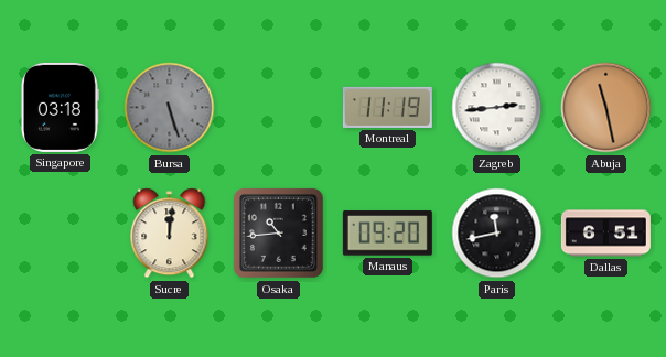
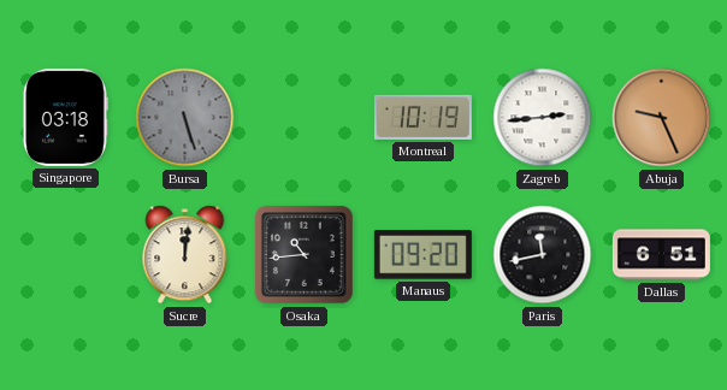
Montreal: 11:19 -> 10:19 (422, 117)
Abuja: 11:28 -> 9:26 (662, 118)
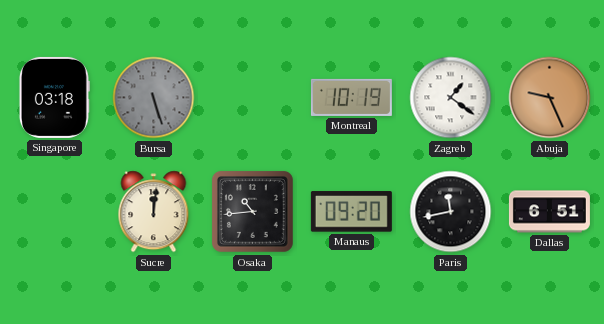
Zagreb: 2:44 -> 1:21 (451, 98)
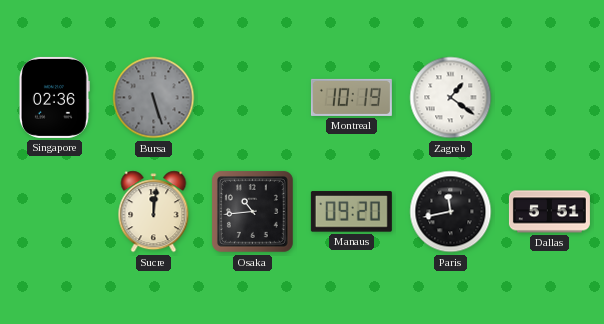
Singapore: 03:18 -> 02:36 (54, 97)
Abuja: 9:26 -> none (550, 98)
Dallas: 6:51 -> 5:51 (549, 212)
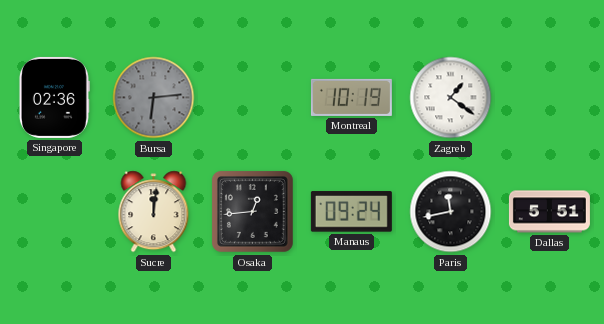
Bursa: 5:27 -> 6:14 (154, 98)
Osaka: 10:44 -> 12:44 (252, 211)
Manaus: 09:20 -> 09:24 (351, 212)
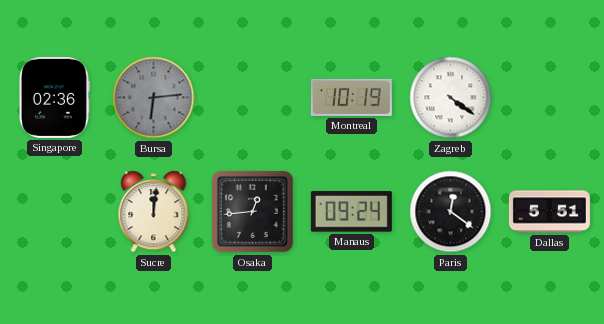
Zagreb: 1:21 -> 4:21 (451, 98)
Paris: 11:43 -> 12:21 (451, 212)
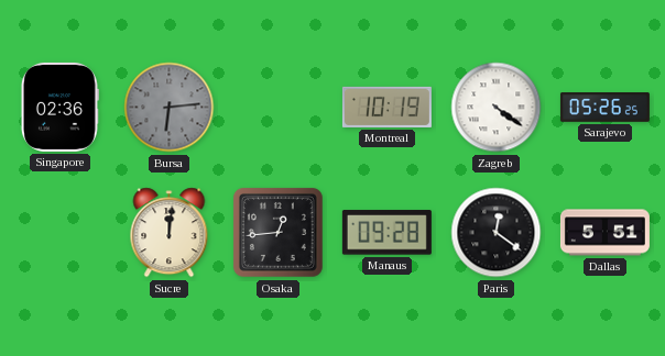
Sarajevo: none -> 05:26 (604, 108)
Manaus: 09:24 -> 09:28 (386, 233)
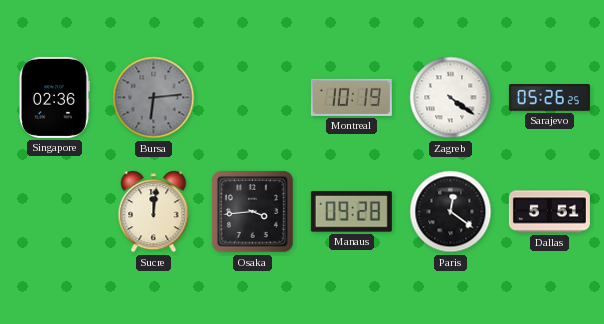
Osaka: 12:44 -> 3:44 (252, 211)
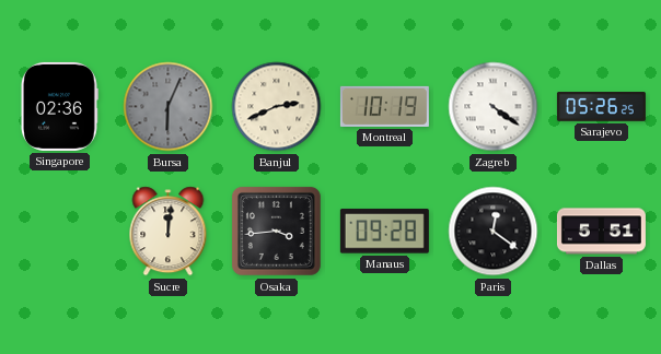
Bursa: 6:14 -> 6:04 (169, 107)
Banjul: none -> 2:41 (277, 107)
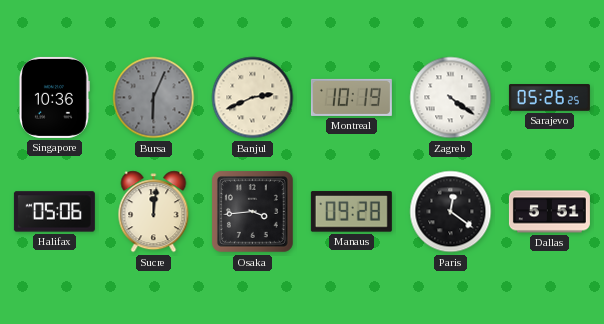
Singapore: 02:36 -> 10:36 (54, 97)
Halifax: none -> 05:06 (54, 212)
